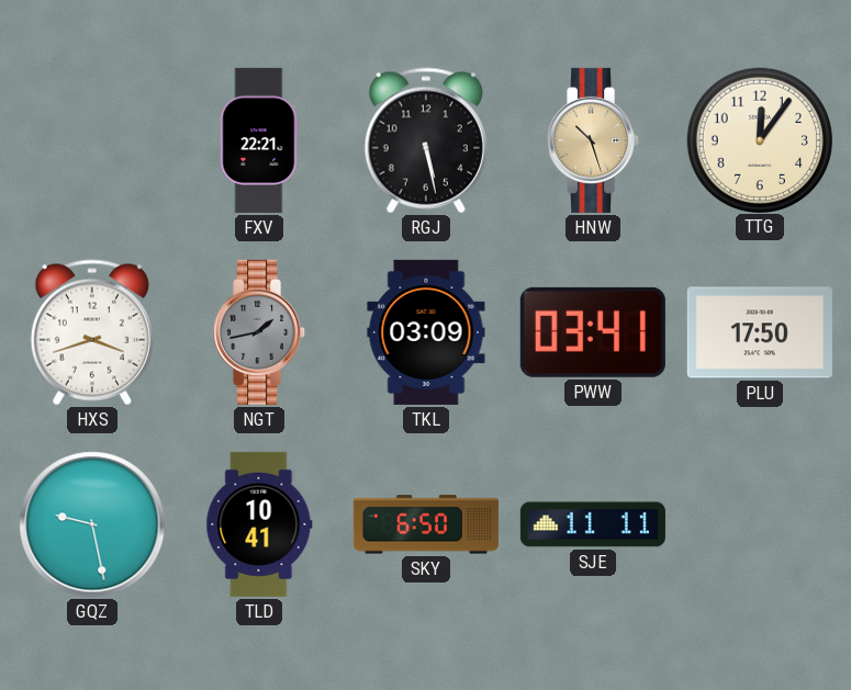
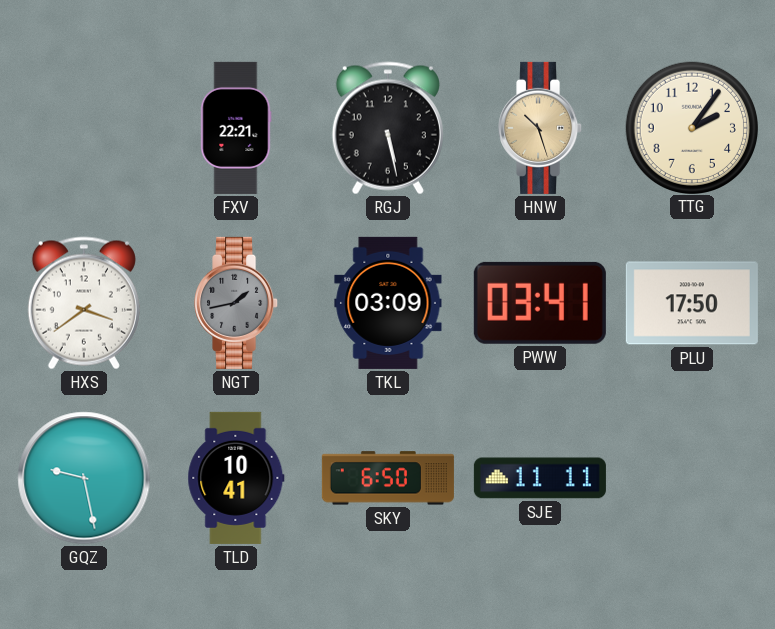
TTG: 12:06 -> 2:06 (691, 127)
HXS: 3:42 -> 3:39 (84, 303)
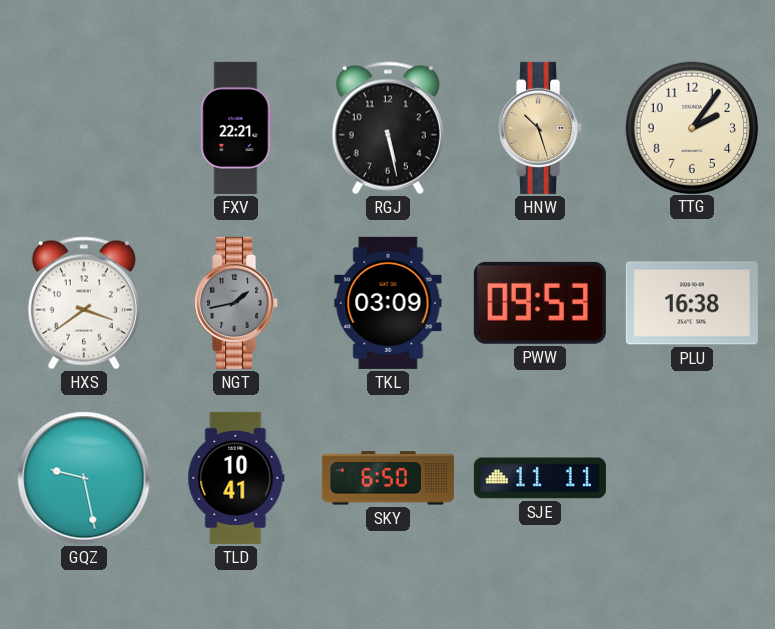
PWW: 03:41 -> 09:53 (540, 303)
PLU: 17:50 -> 16:38 (692, 303)
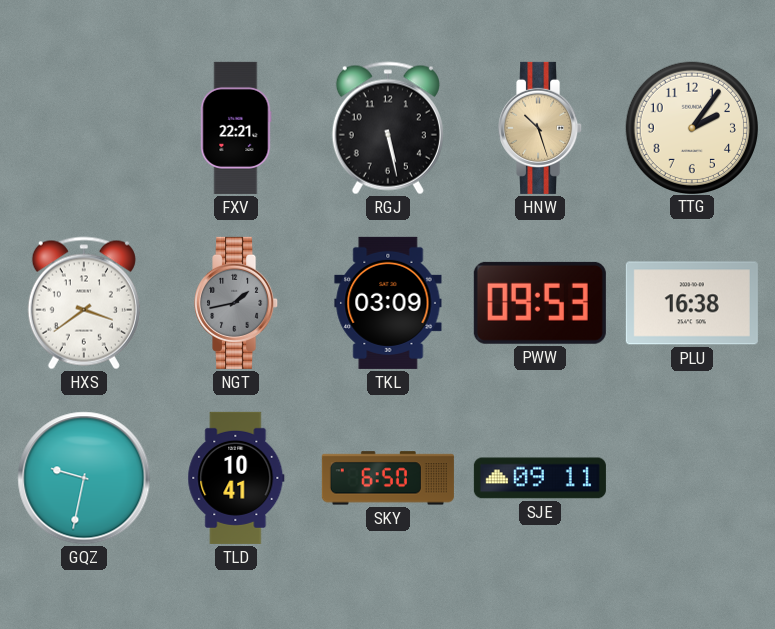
GQZ: 9:28 -> 9:32 (84, 478)
SJE: 11:11 -> 09:11 (540, 478)
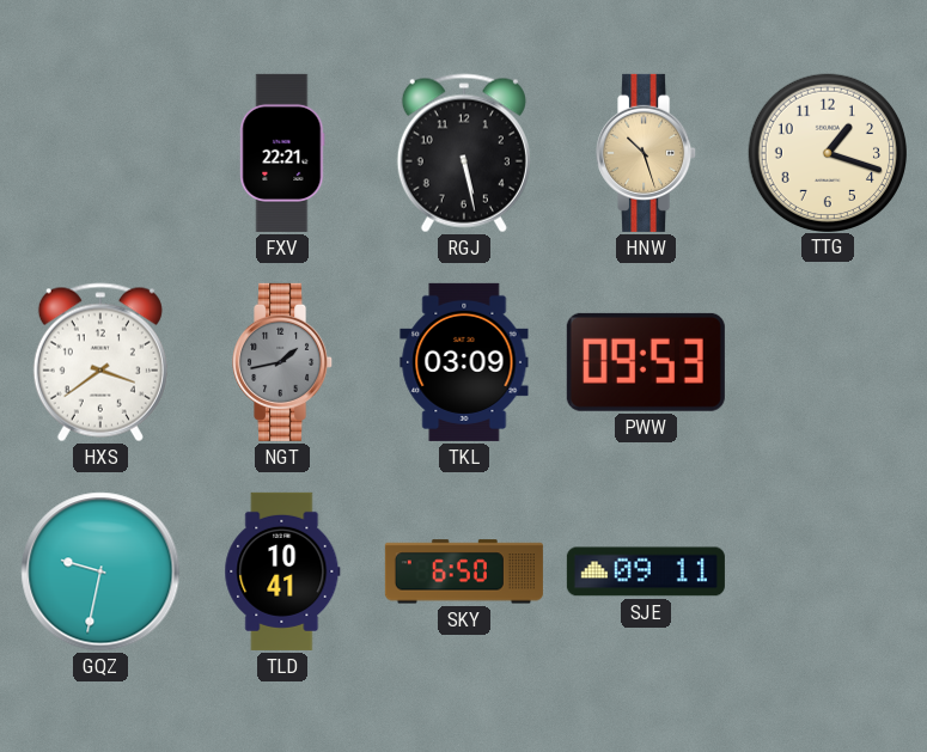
TTG: 2:06 -> 1:18 (827, 152)
PLU: 16:38 -> none (692, 303)
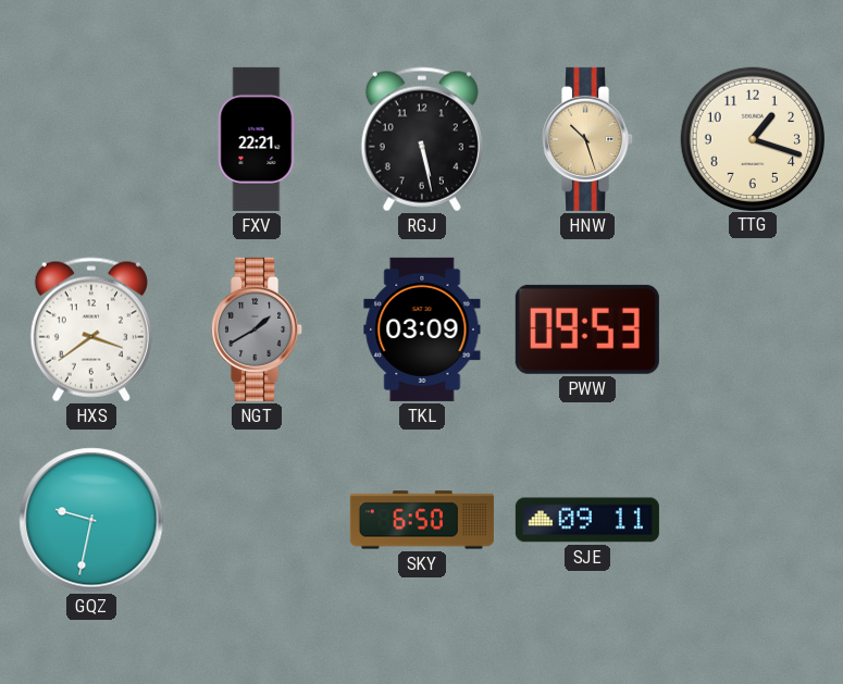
NGT: 1:43 -> 1:40 (258, 329)
TLD: 10:41 -> none (282, 571)
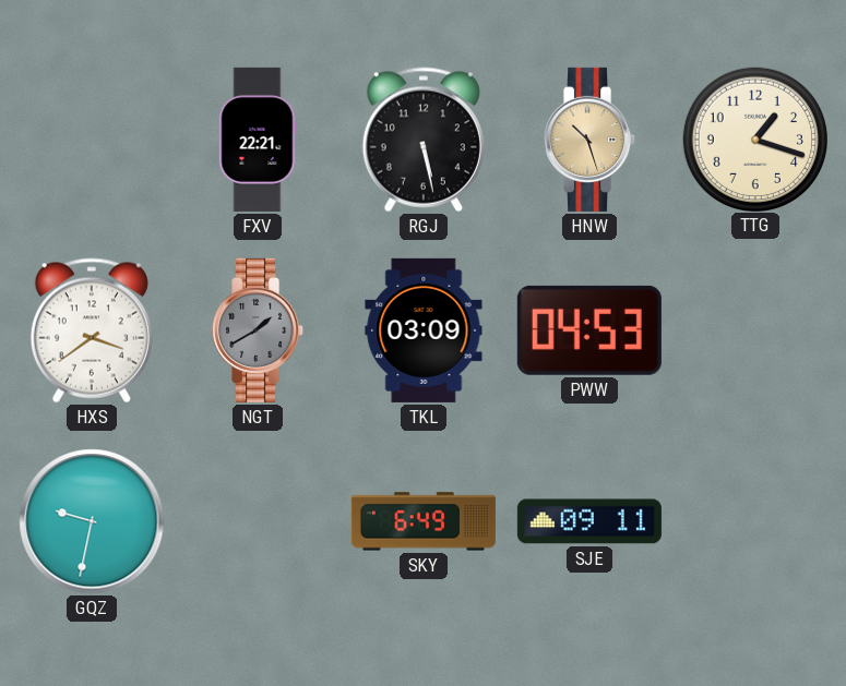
PWW: 09:53 -> 04:53 (589, 330)
SKY: 6:50 -> 6:49 (424, 521)
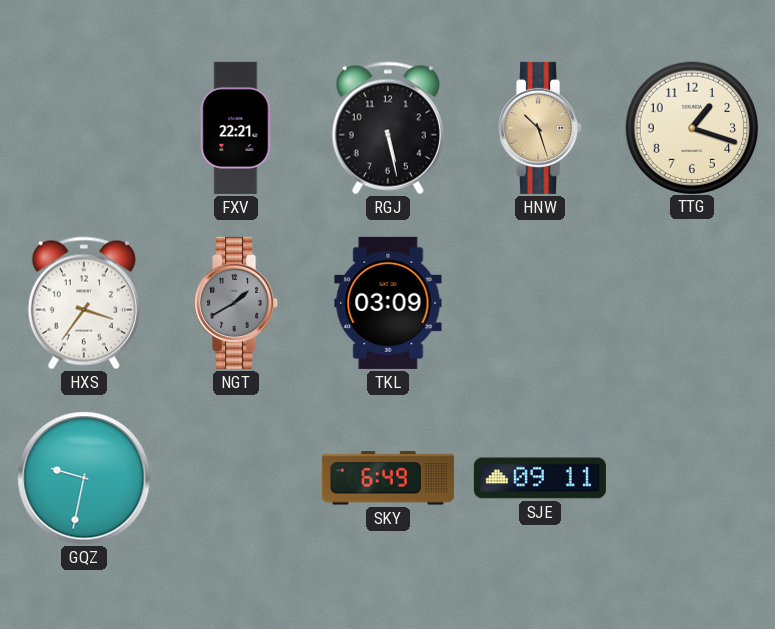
HXS: 3:39 -> 3:36 (84, 303)
PWW: 04:53 -> none (589, 330)
